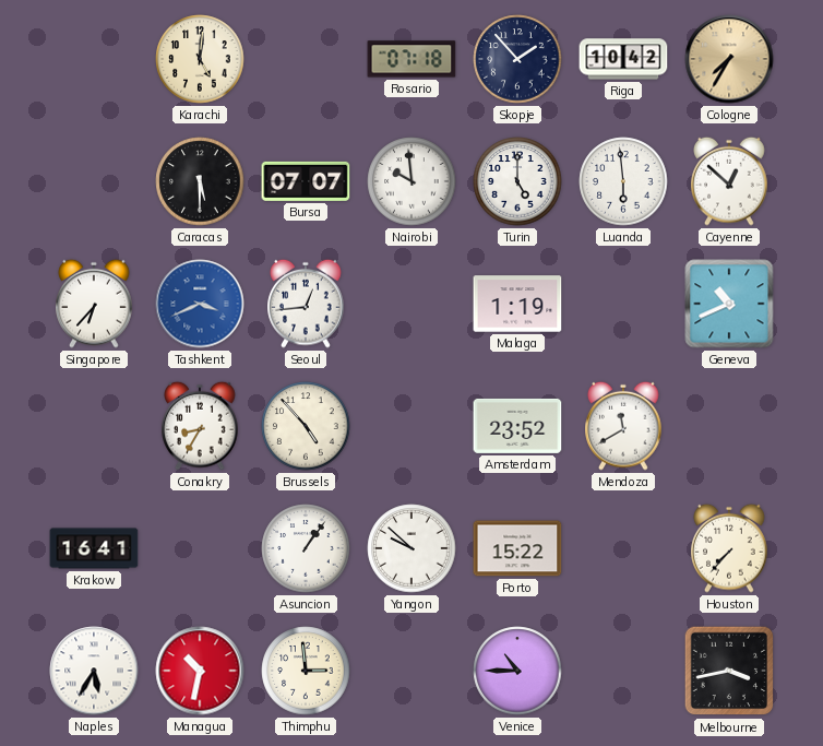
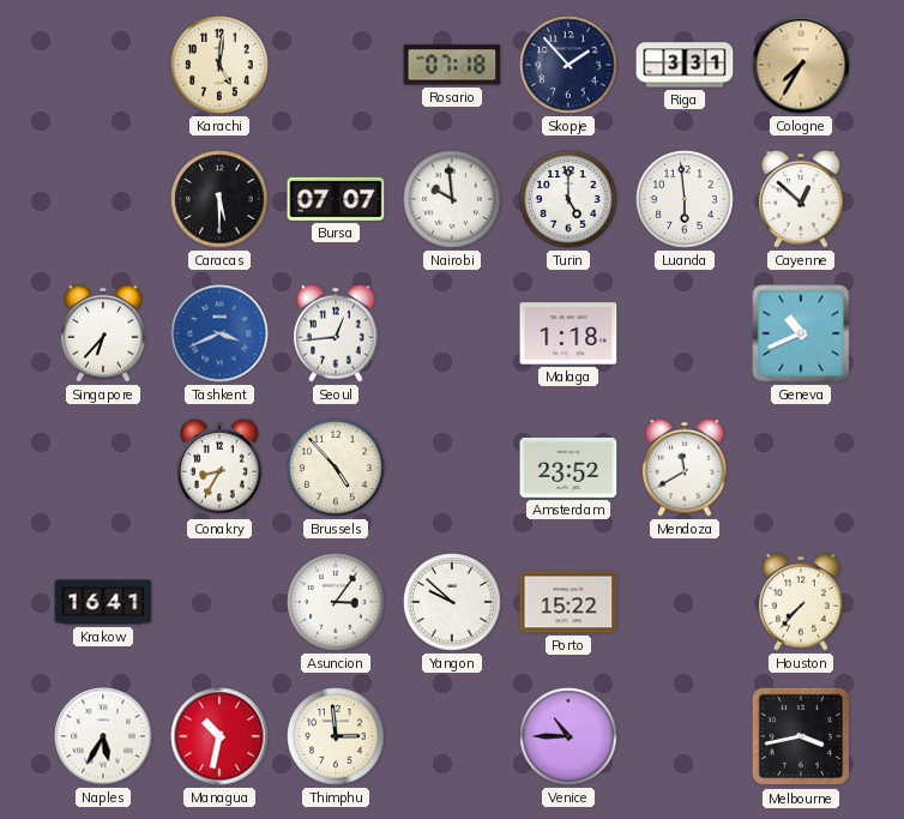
Riga: 10:42 -> 3:31 (685, 65)
Malaga: 1:19 -> 1:18 (568, 333)
Asuncion: 1:06 -> 3:06 (336, 602)
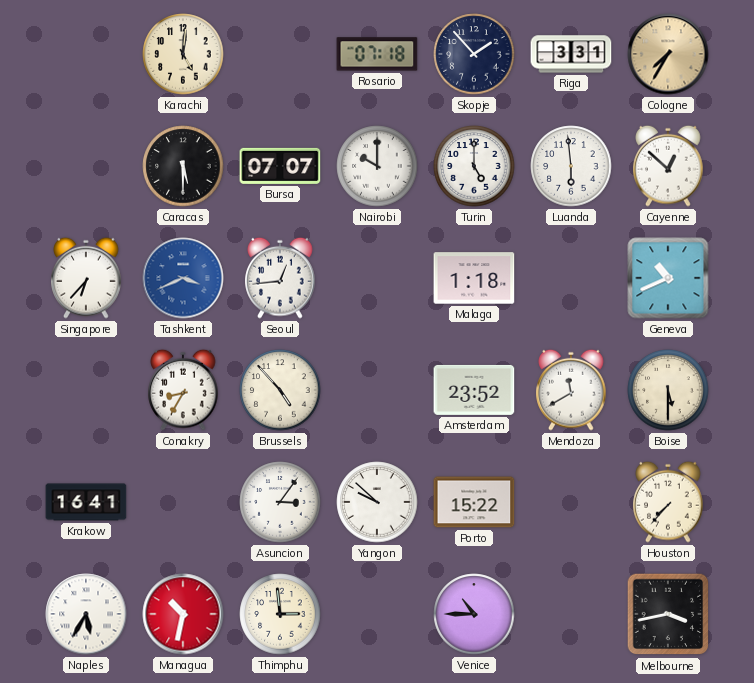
Nairobi: 9:59 -> 10:00 (377, 166)
Boise: none -> 5:30 (668, 390)
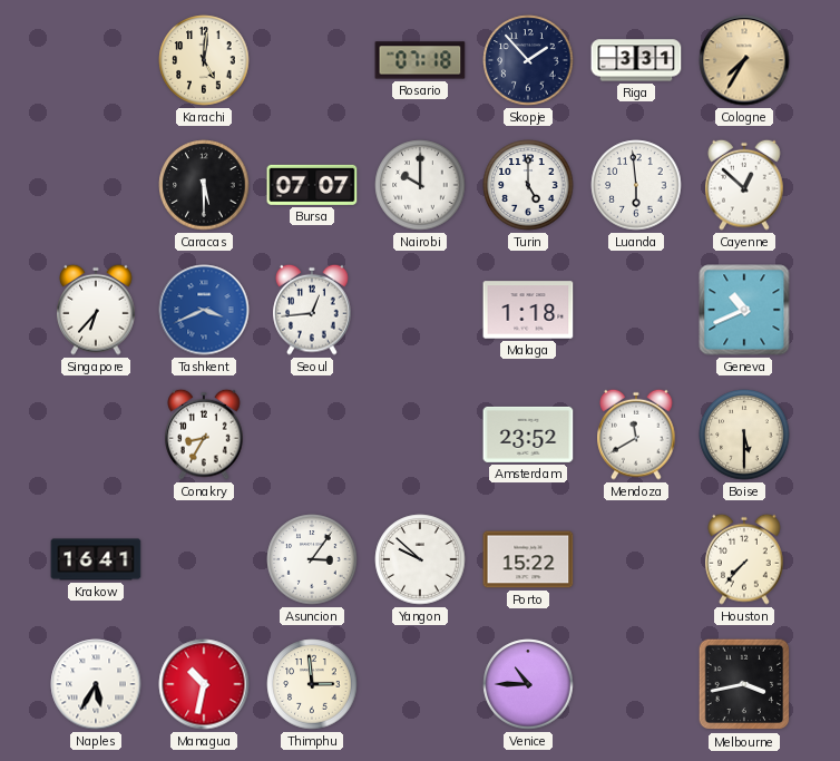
Brussels: 4:53 -> none (280, 390)
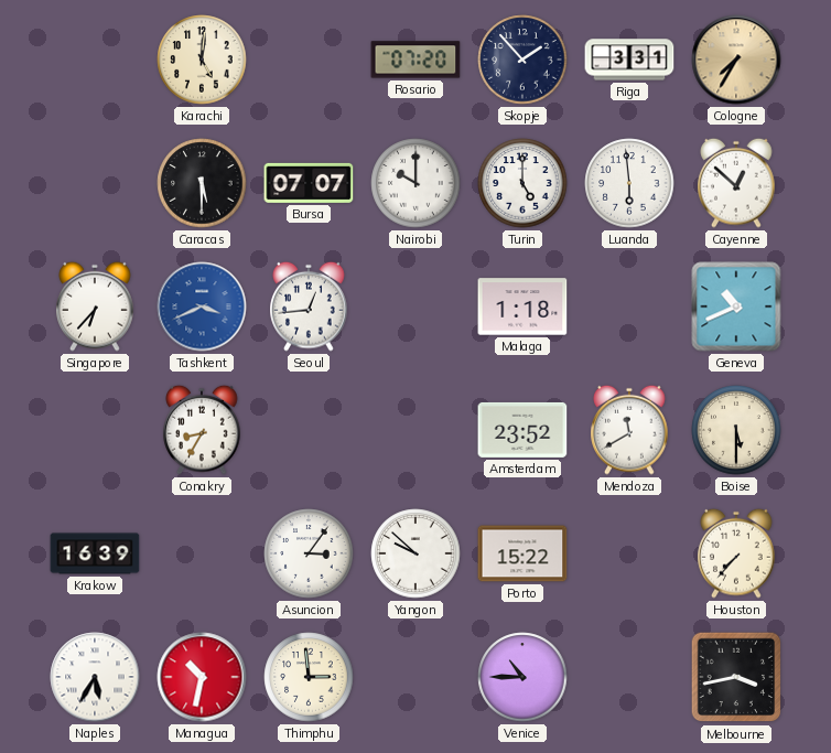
Rosario: 07:18 -> 07:20 (415, 60)
Krakow: 16:41 -> 16:39 (95, 553)
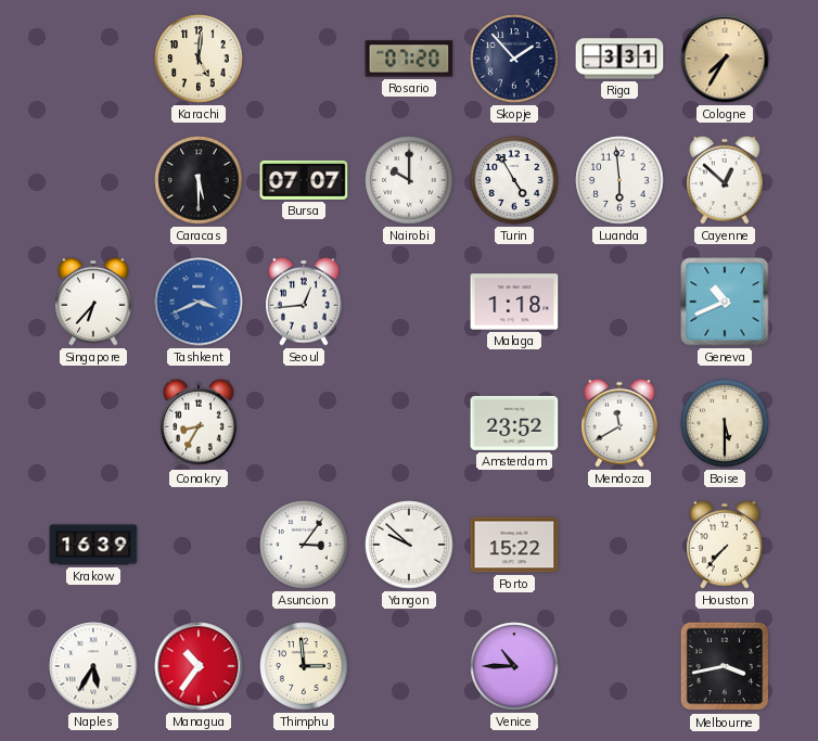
Turin: 5:00 -> 4:55 (514, 180)
Managua: 10:32 -> 10:36 (199, 666)
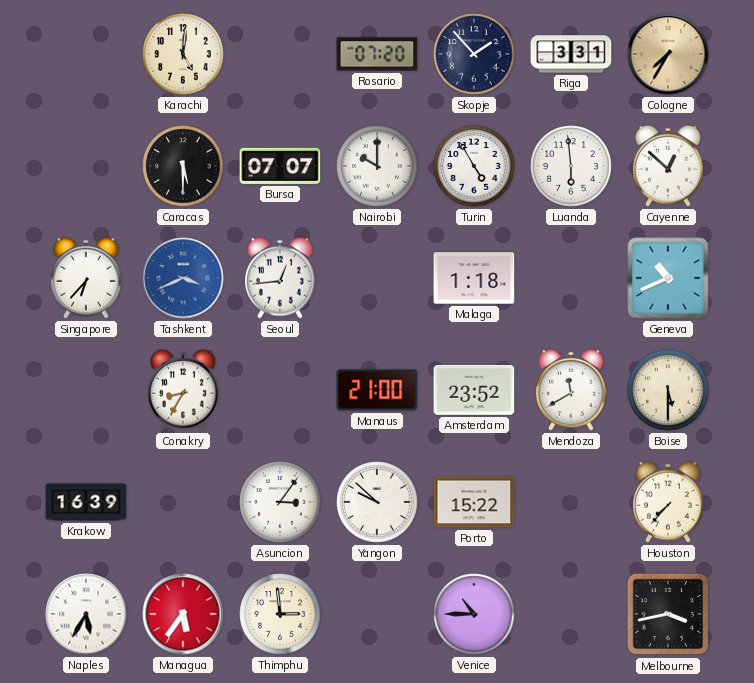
Manaus: none -> 21:00 (377, 390)
Managua: 10:36 -> 5:36 (183, 614)
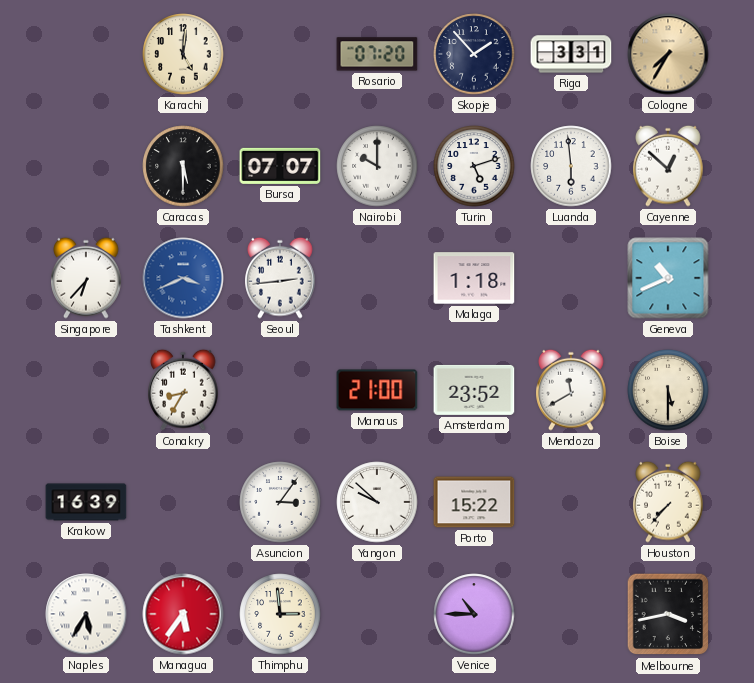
Turin: 4:55 -> 5:12 (474, 166)
Seoul: 12:44 -> 2:44 (280, 278)
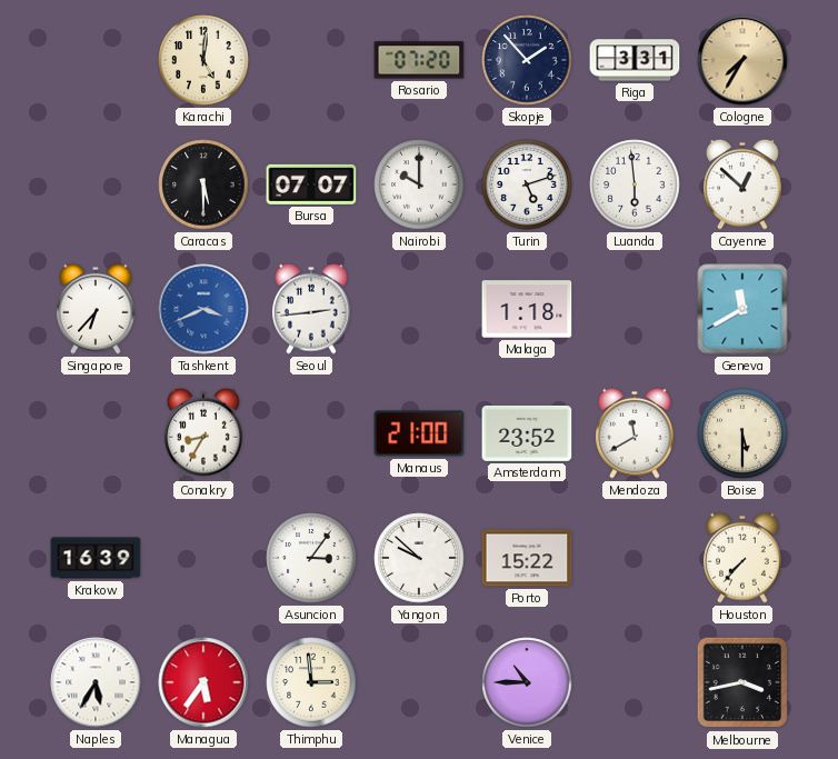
Geneva: 10:41 -> 11:40 (742, 309)
